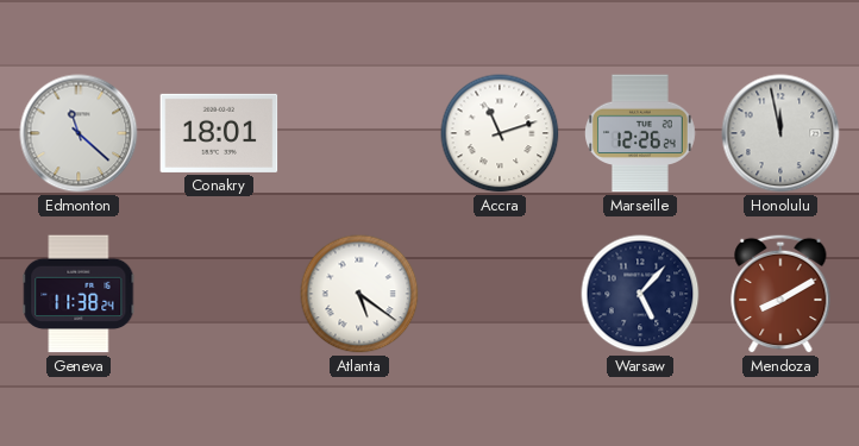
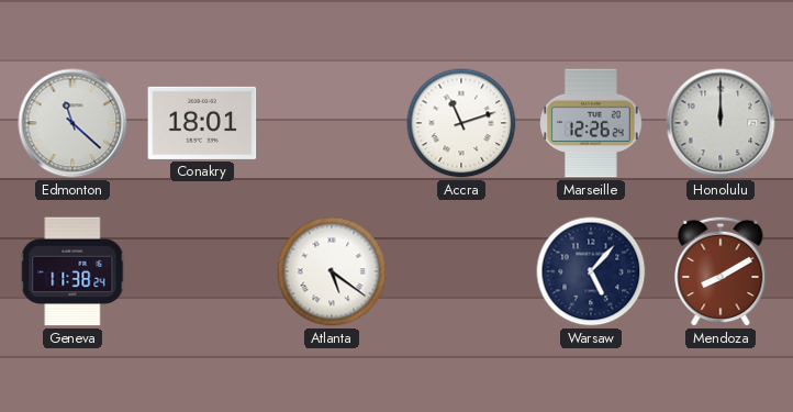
Honolulu: 11:58 -> 12:00 (721, 123)
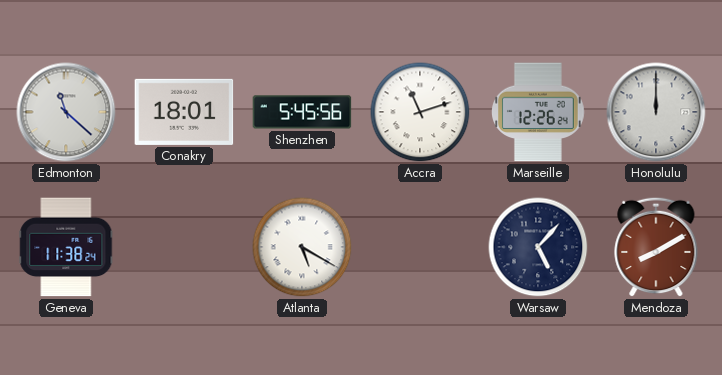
Shenzhen: none -> 5:45 (302, 112)
Atlanta: 5:21 -> 5:20 (302, 247)
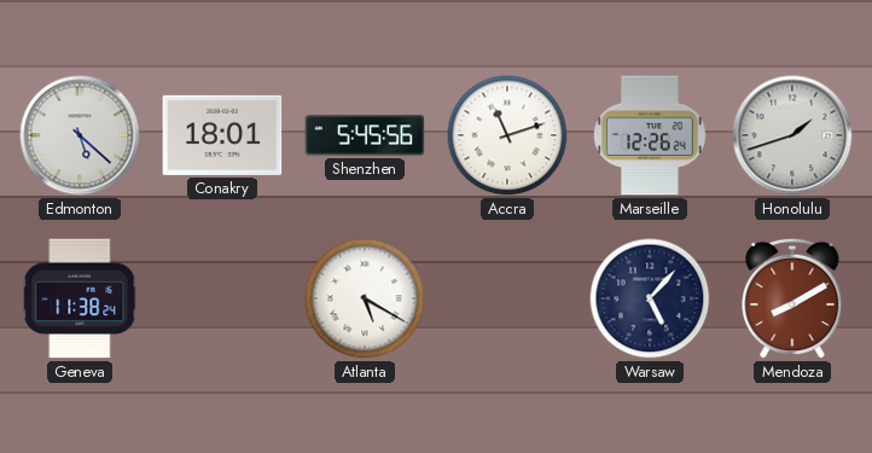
Edmonton: 11:22 -> 5:22 (80, 135)
Honolulu: 12:00 -> 1:42 (792, 135)
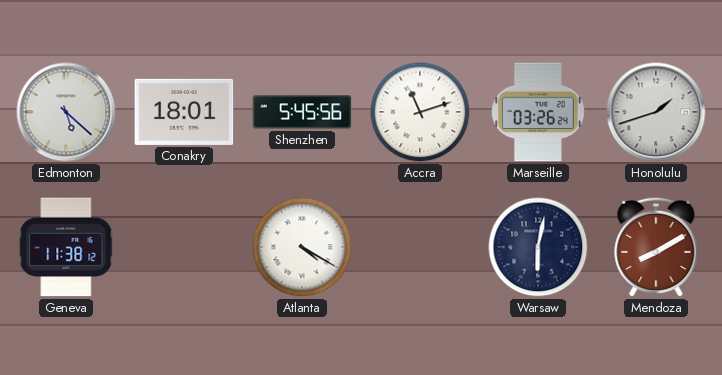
Marseille: 12:26 -> 03:26 (539, 112)
Geneva: 11:38:24 -> 11:38:12 (66, 247)
Atlanta: 5:20 -> 4:20 (302, 247)
Warsaw: 5:07 -> 6:02 (538, 247)
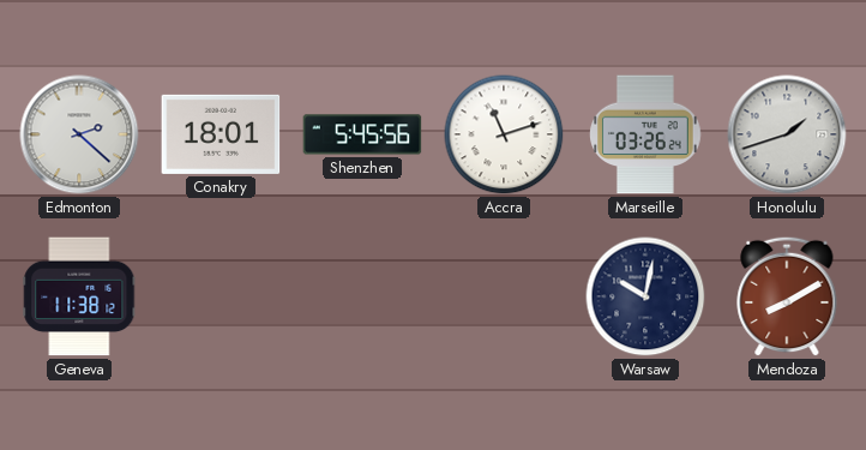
Edmonton: 5:22 -> 2:22 (79, 134)
Atlanta: 4:20 -> none (302, 247)
Warsaw: 6:02 -> 10:02 (645, 296)
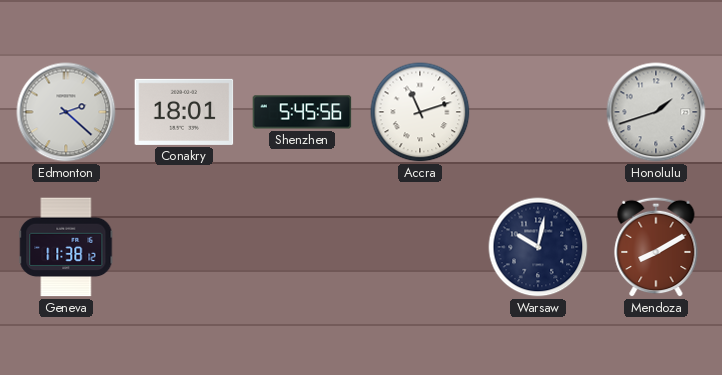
Marseille: 03:26 -> none (647, 134)
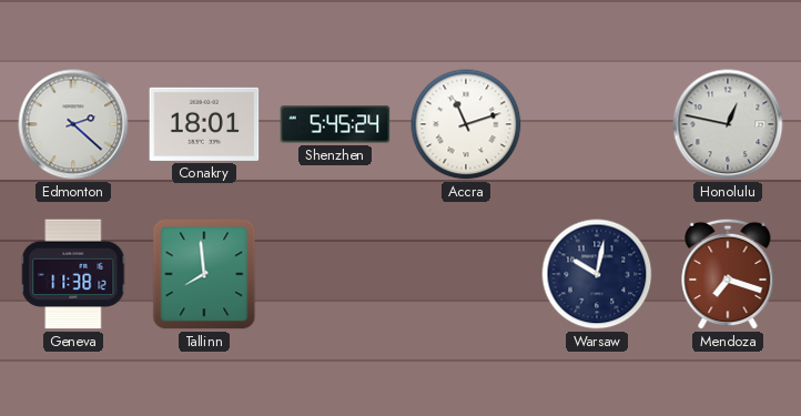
Shenzhen: 5:45:56 -> 5:45:24 (335, 124)
Honolulu: 1:42 -> 12:47 (728, 124)
Tallinn: none -> 7:59 (204, 274)
Mendoza: 8:10 -> 7:18 (728, 274)
